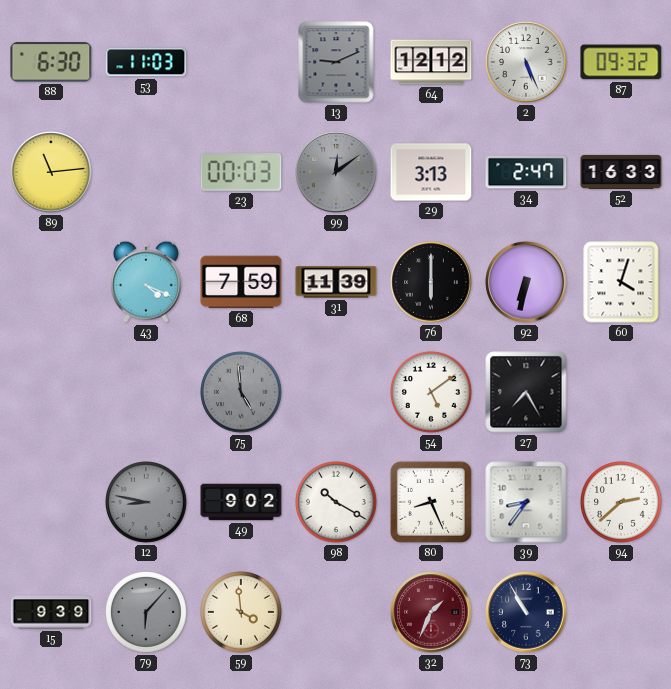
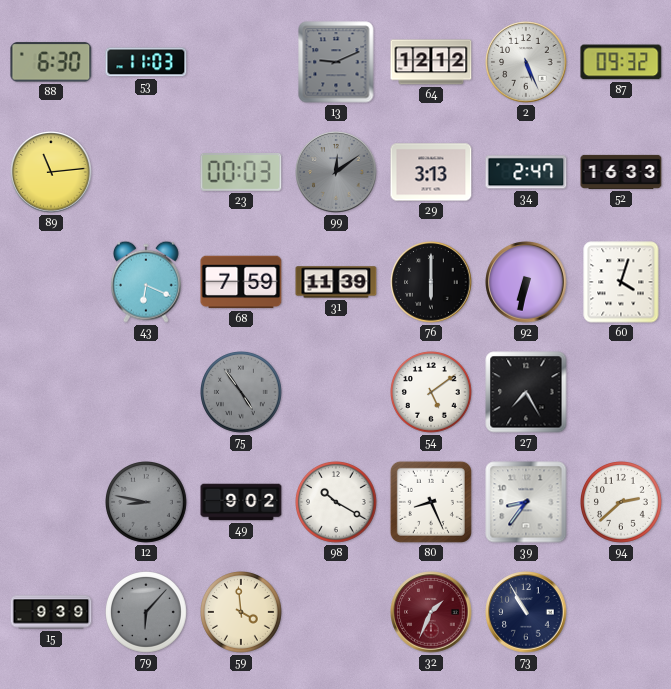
43: 4:19 -> 6:19 (146, 282)
75: 4:59 -> 4:54 (242, 393)
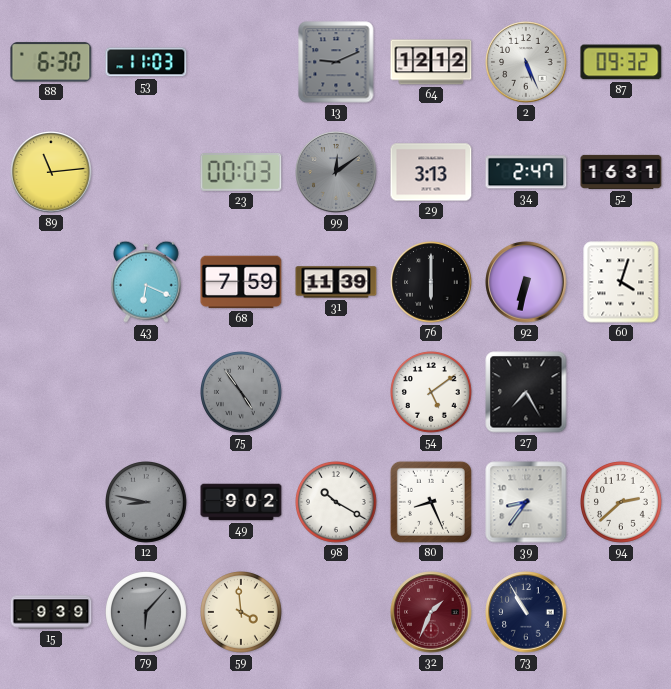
52: 16:33 -> 16:31 (621, 172)
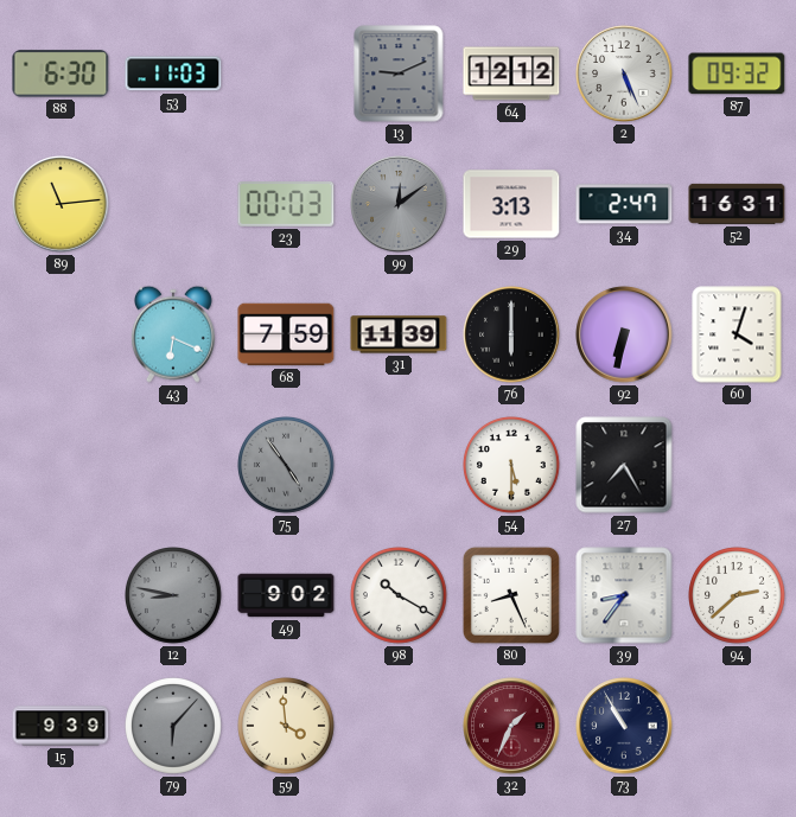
54: 5:09 -> 5:30 (512, 466)
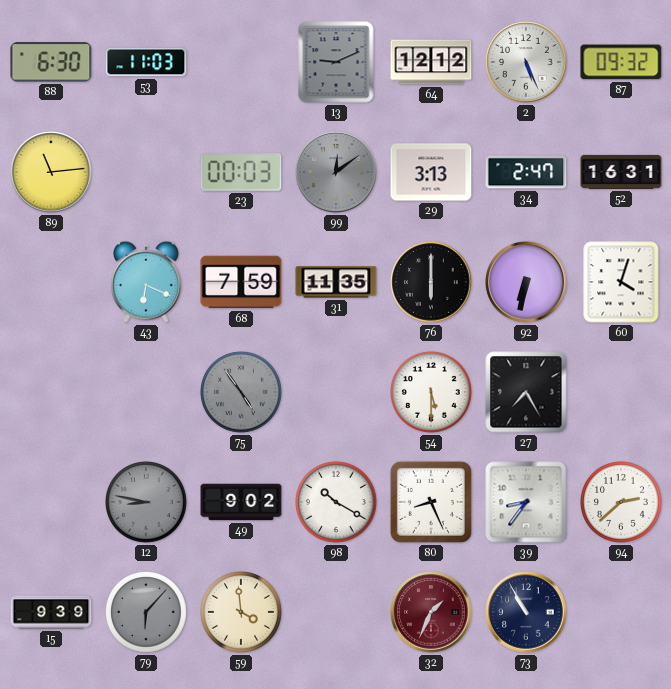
31: 11:39 -> 11:35 (336, 282)
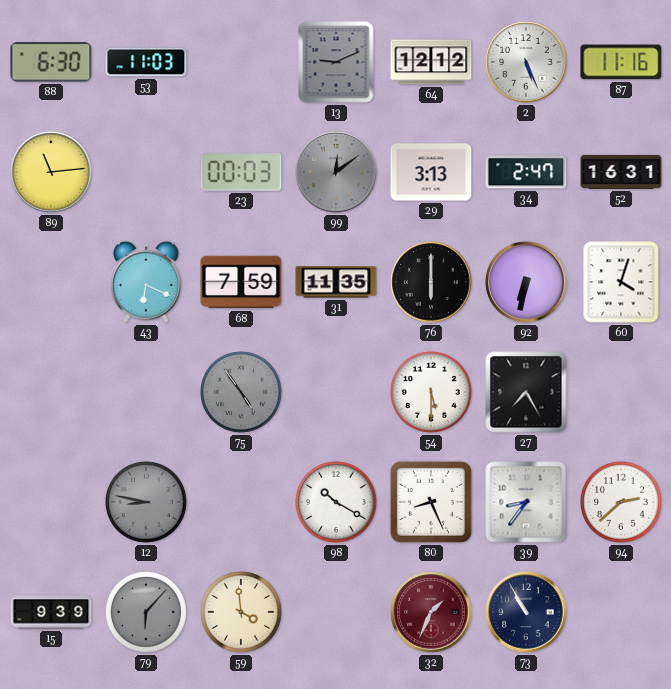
87: 09:32 -> 11:16 (621, 62)
49: 9:02 -> none (241, 502)
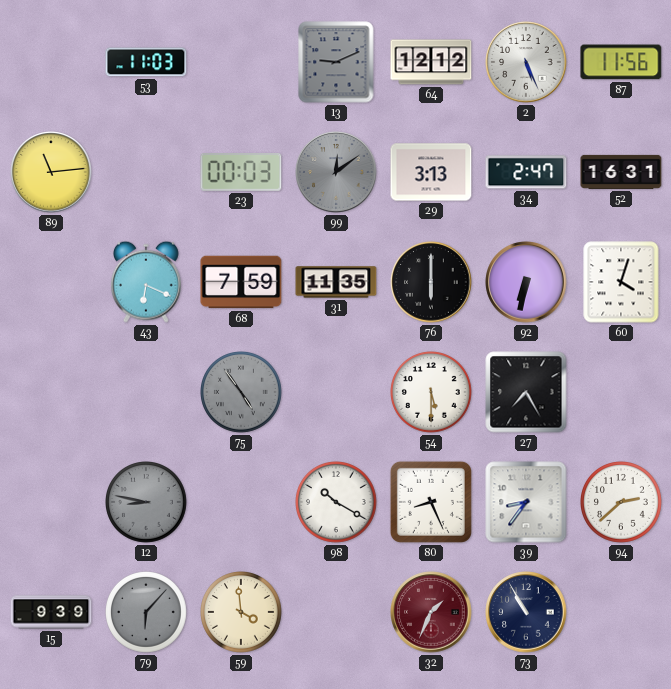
88: 6:30 -> none (51, 62)
87: 11:16 -> 11:56 (621, 62)
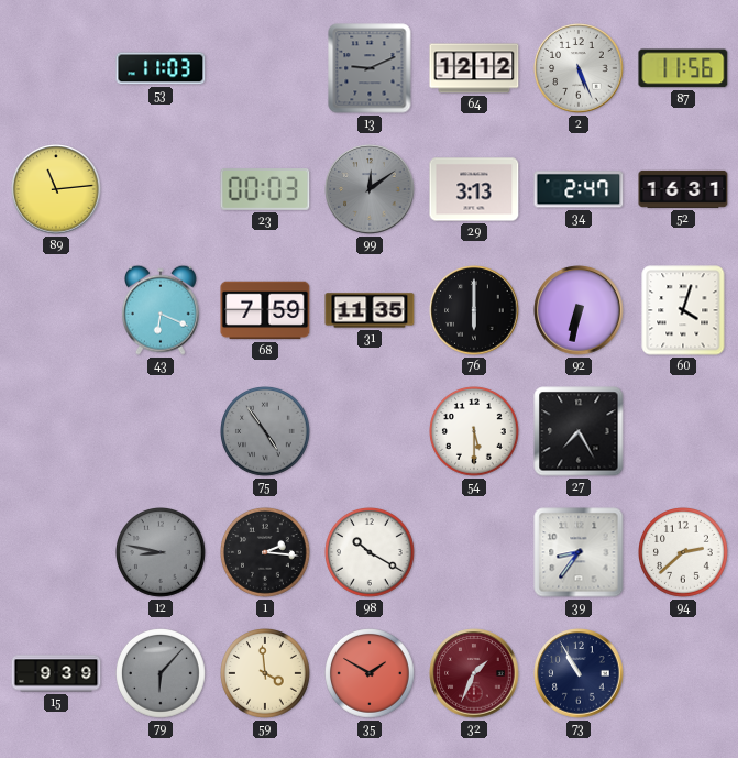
1: none -> 2:16 (266, 553)
80: 8:26 -> none (431, 502)
35: none -> 1:50 (371, 674)
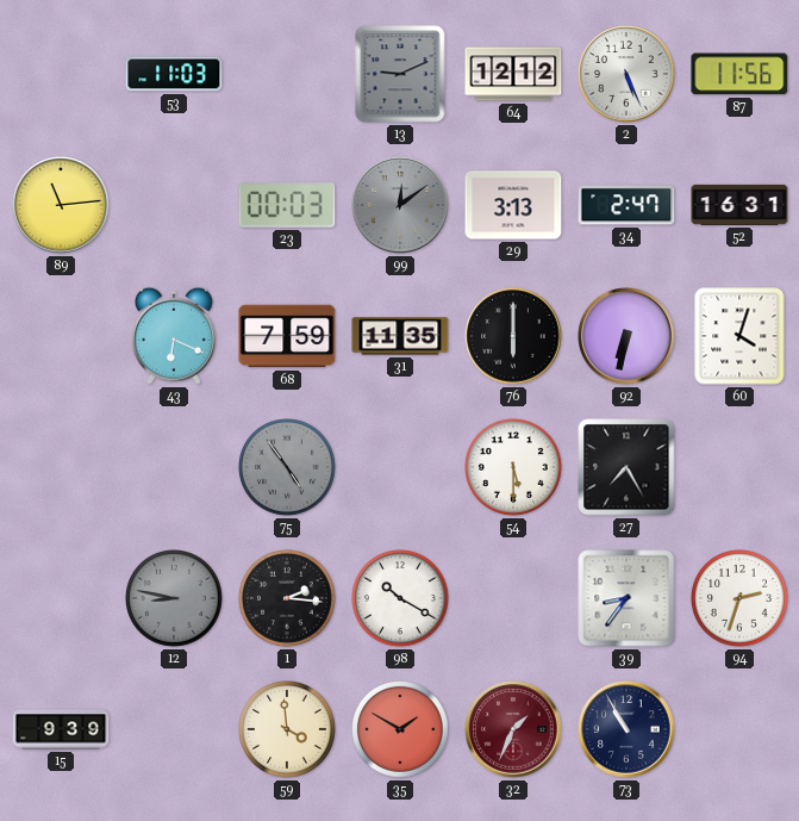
94: 2:38 -> 2:33 (741, 599)
79: 6:07 -> none (162, 674)
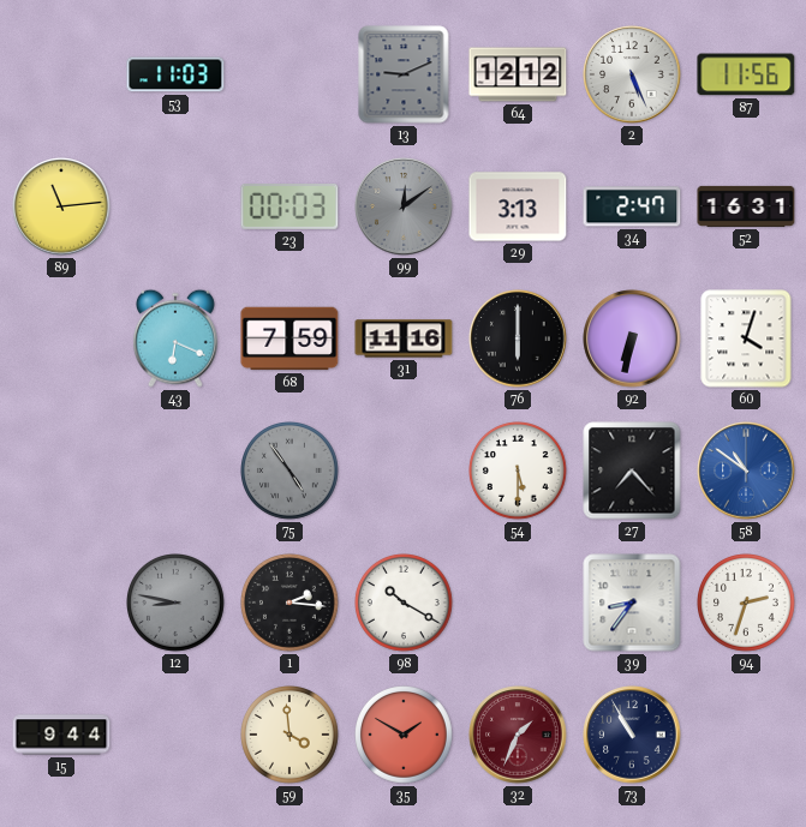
31: 11:35 -> 11:16 (404, 338)
27: 7:25 -> 7:23 (632, 471)
58: none -> 10:51 (746, 471)
15: 9:39 -> 9:44 (61, 735)
